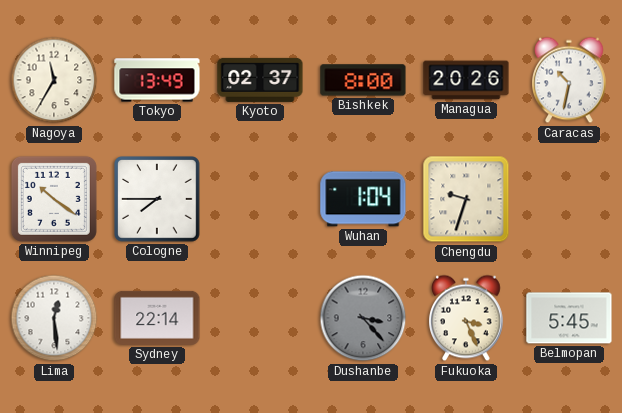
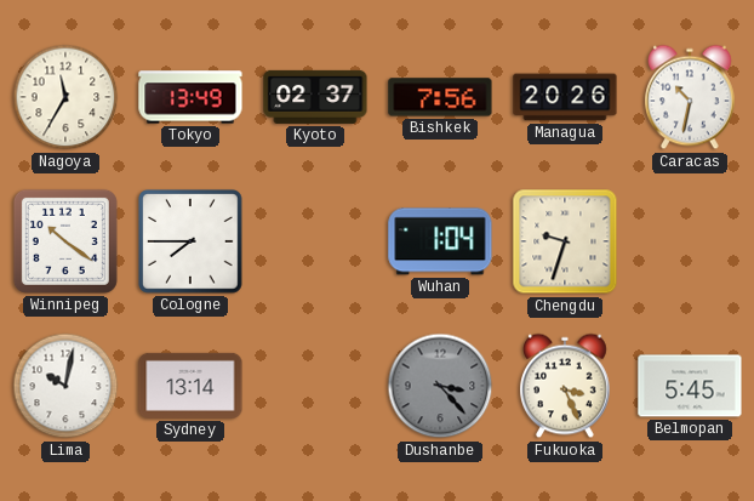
Bishkek: 8:00 -> 7:56 (440, 97)
Lima: 12:29 -> 10:02 (65, 386)
Sydney: 22:14 -> 13:14 (190, 386)
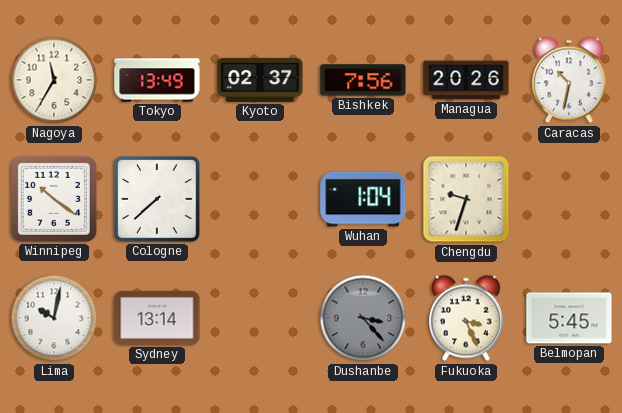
Cologne: 7:45 -> 7:38 (158, 200)
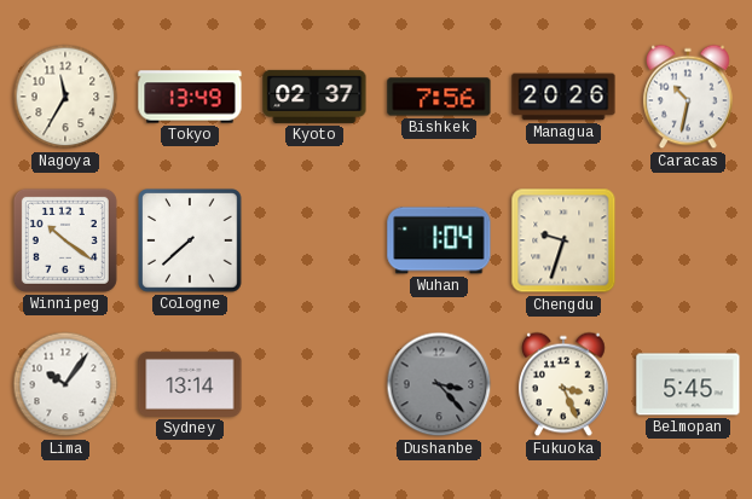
Lima: 10:02 -> 10:06 (65, 384)
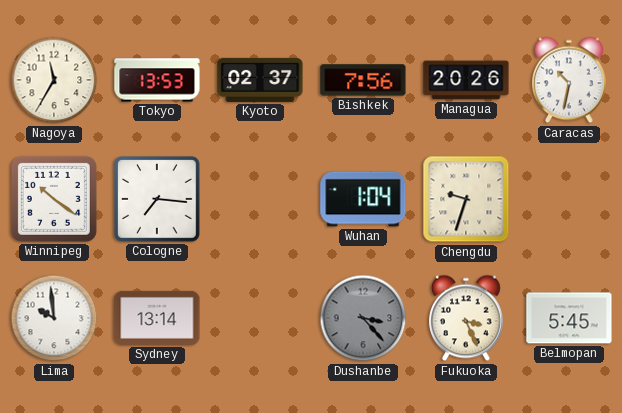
Tokyo: 13:49 -> 13:53 (157, 80)
Cologne: 7:38 -> 7:16 (158, 200)
Lima: 10:06 -> 9:59 (54, 318)
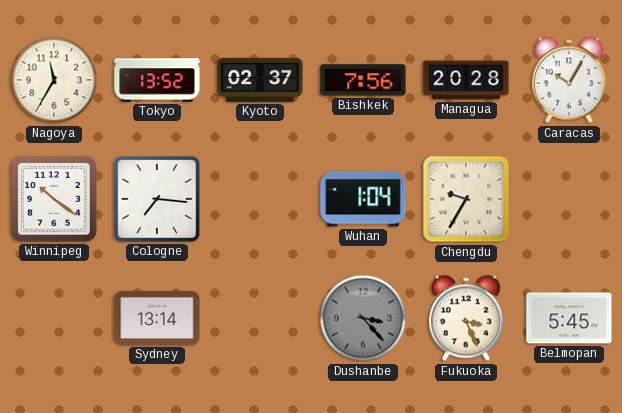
Tokyo: 13:53 -> 13:52 (157, 80)
Managua: 20:26 -> 20:28 (466, 80)
Caracas: 10:32 -> 10:05 (570, 80)
Chengdu: 9:33 -> 9:35 (466, 199)
Lima: 9:59 -> none (54, 318)
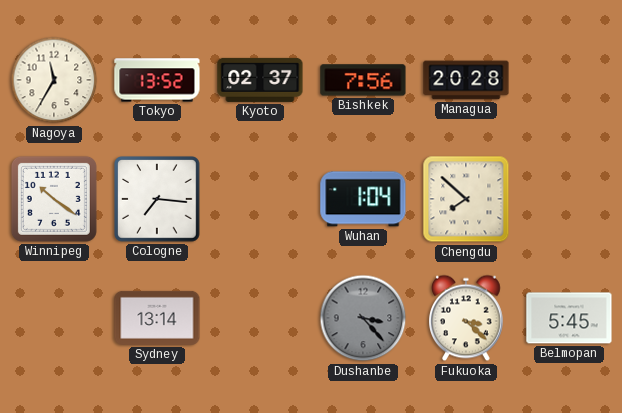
Caracas: 10:05 -> none (570, 80)
Chengdu: 9:35 -> 7:52 (466, 199)
Fukuoka: 3:26 -> 3:22 (467, 318)
